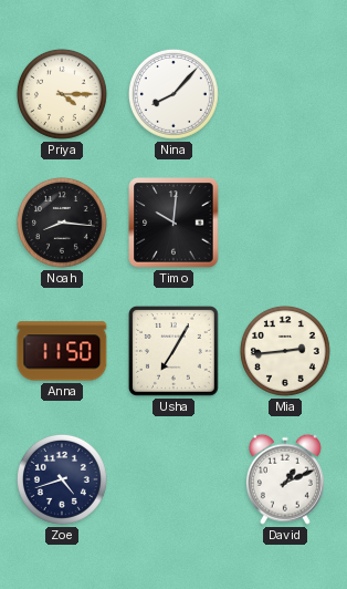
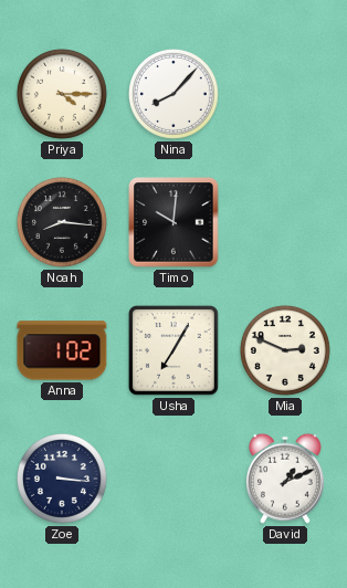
Anna: 11:50 -> 1:02 (62, 350)
Mia: 2:44 -> 2:49 (285, 350)
Zoe: 4:42 -> 3:16 (62, 479)
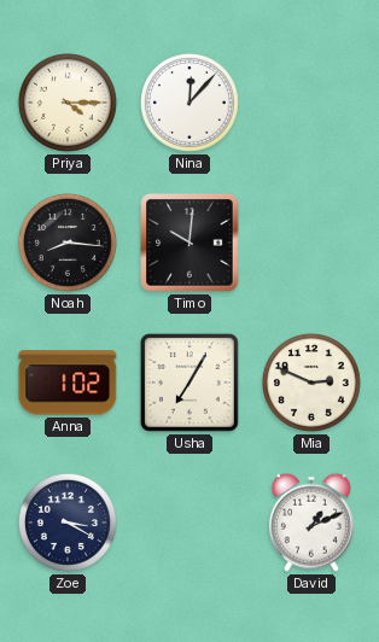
Nina: 8:07 -> 12:07 (189, 103)
Zoe: 3:16 -> 3:20 (68, 523)
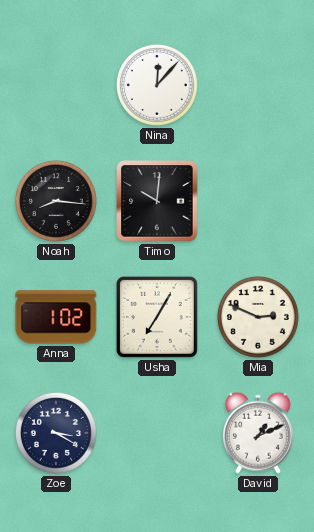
Priya: 4:15 -> none (68, 103)
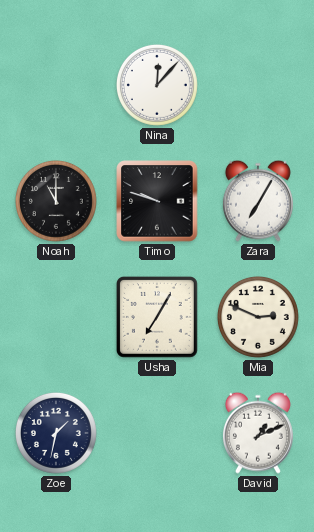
Noah: 8:16 -> 11:00 (56, 201)
Timo: 10:01 -> 9:48 (157, 201)
Zara: none -> 7:05 (258, 201)
Anna: 1:02 -> none (56, 317)
Zoe: 3:20 -> 1:32 (56, 433)
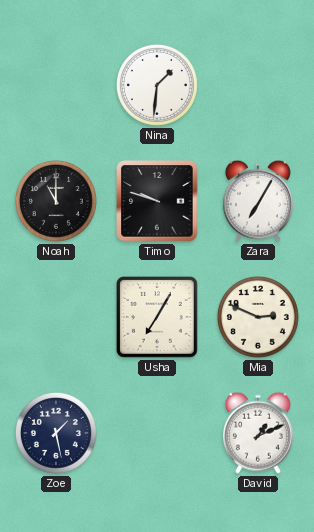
Nina: 12:07 -> 1:31 (157, 85)
Zoe: 1:32 -> 1:28 (56, 433)
